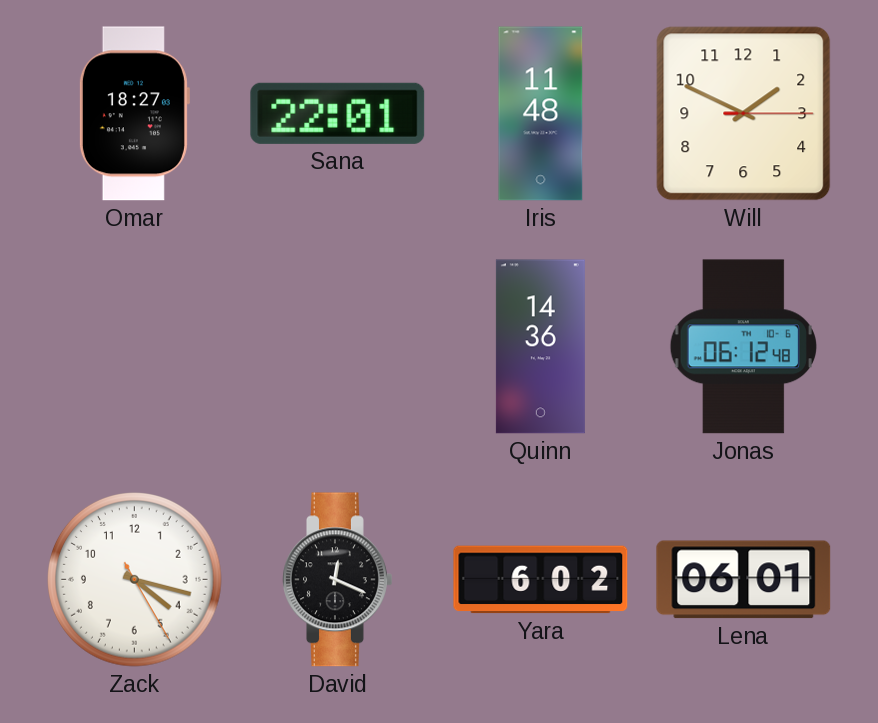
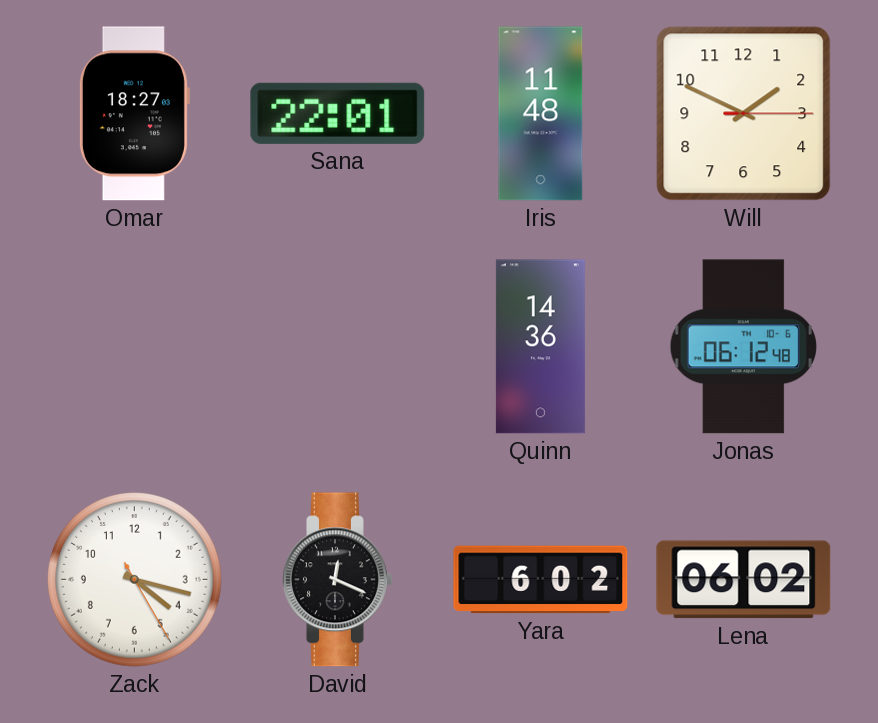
Lena: 06:01 -> 06:02 (744, 580)
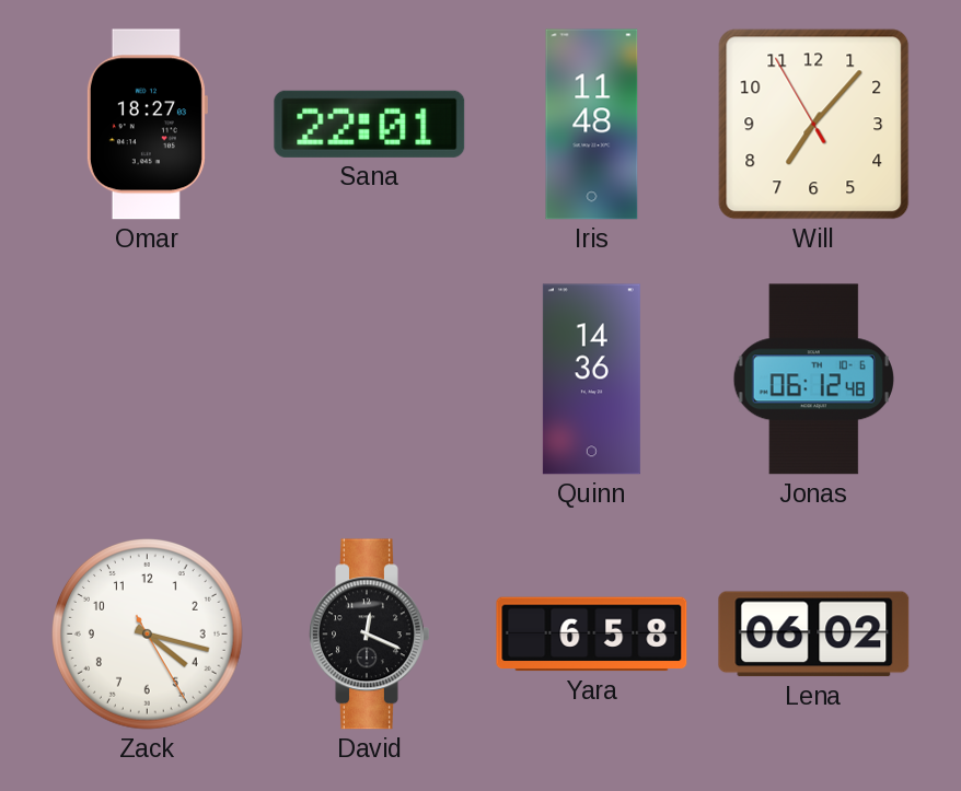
Will: 1:49 -> 7:06 (814, 125)
Yara: 6:02 -> 6:58 (592, 635)
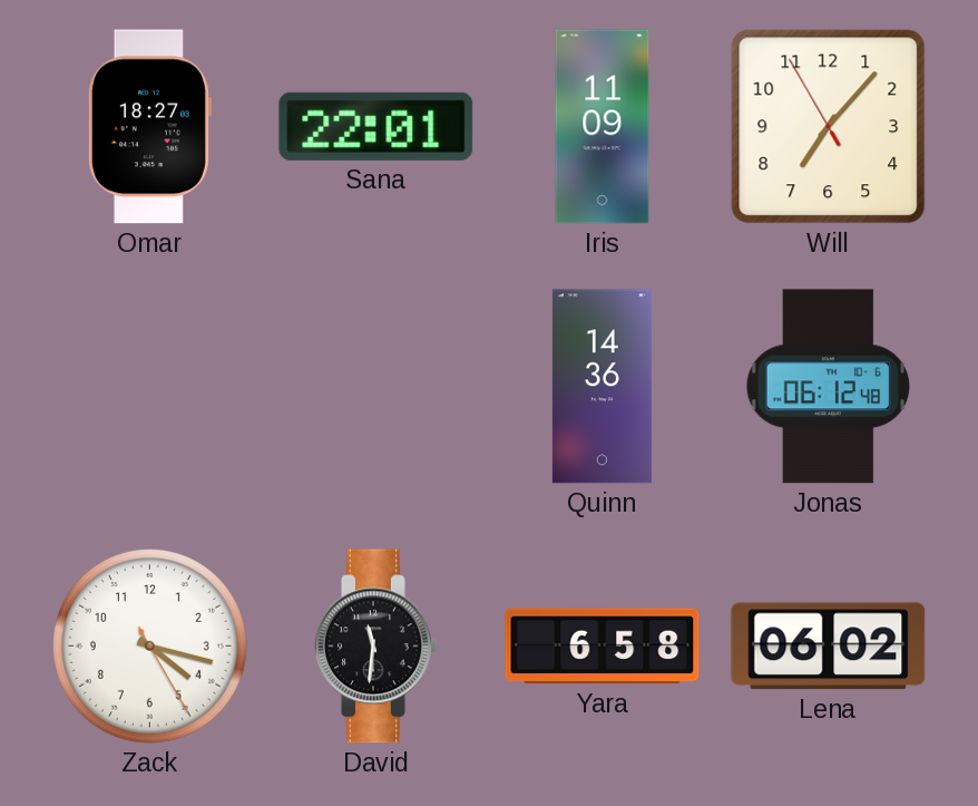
Iris: 11:48 -> 11:09 (603, 127)
David: 12:19 -> 11:31 (376, 647)
